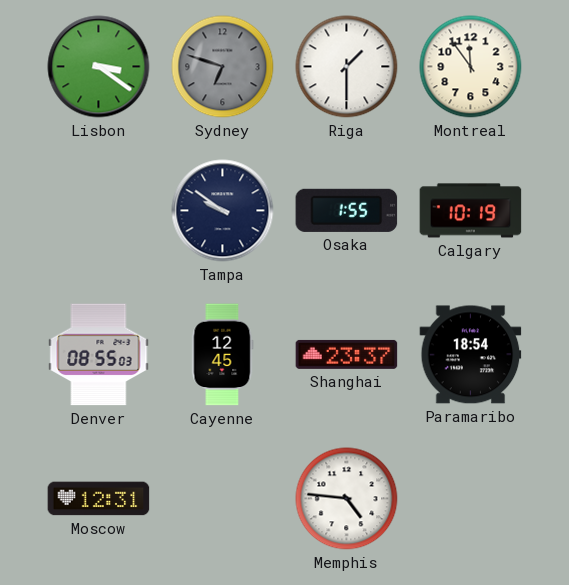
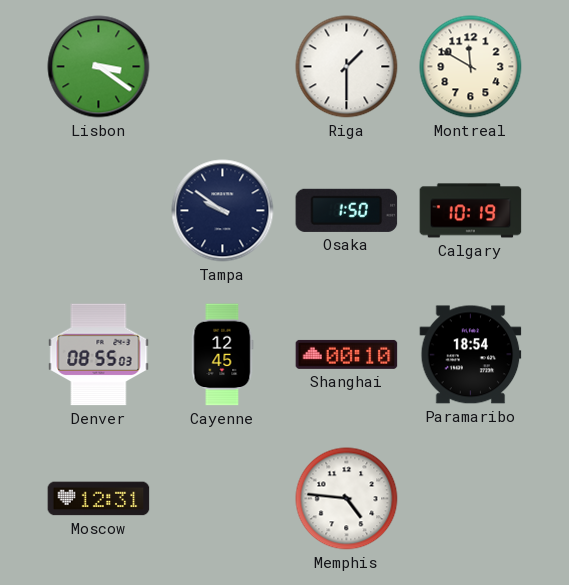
Sydney: 6:48 -> none (223, 67)
Montreal: 11:54 -> 11:50 (471, 67)
Osaka: 1:55 -> 1:50 (347, 210)
Shanghai: 23:37 -> 00:10 (347, 354)
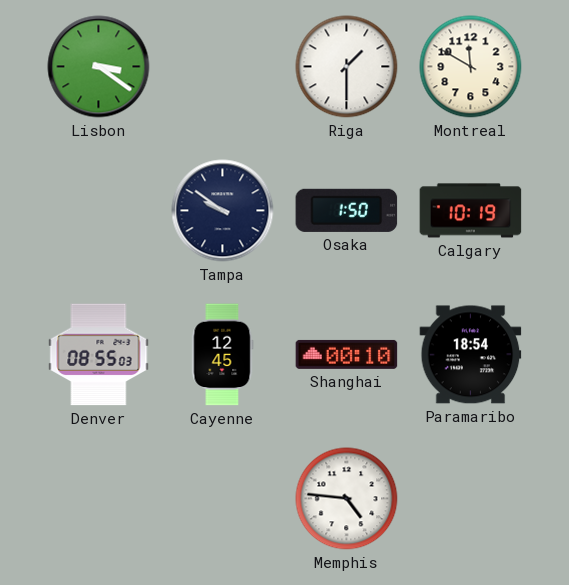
Moscow: 12:31 -> none (99, 499)
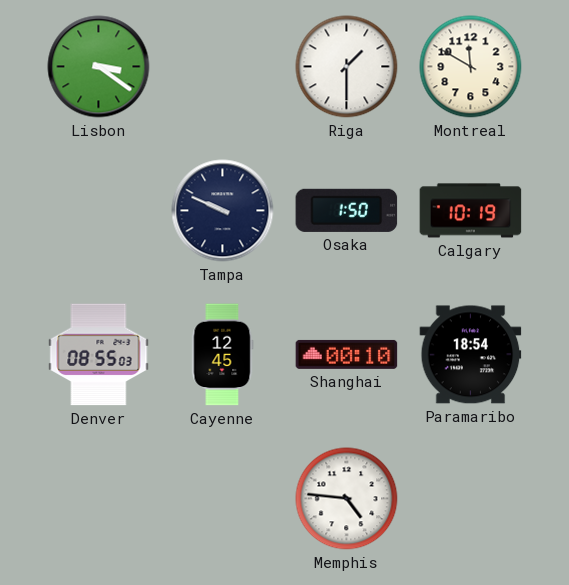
Tampa: 9:51 -> 9:49 (223, 211)
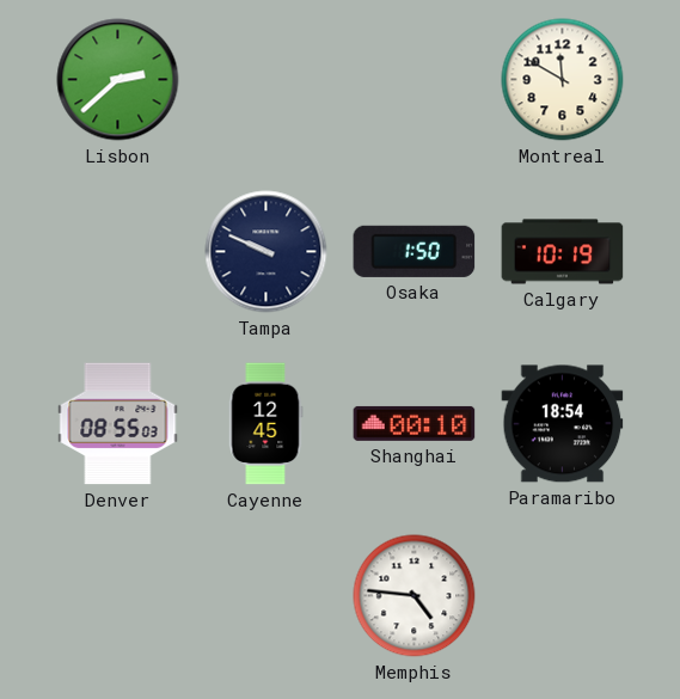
Lisbon: 3:21 -> 2:38 (118, 80)
Riga: 1:30 -> none (347, 67)
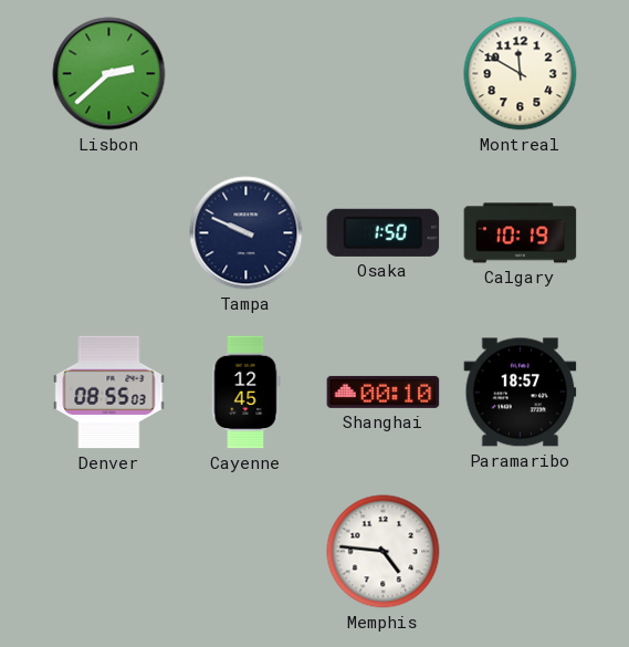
Paramaribo: 18:54 -> 18:57 (521, 393)
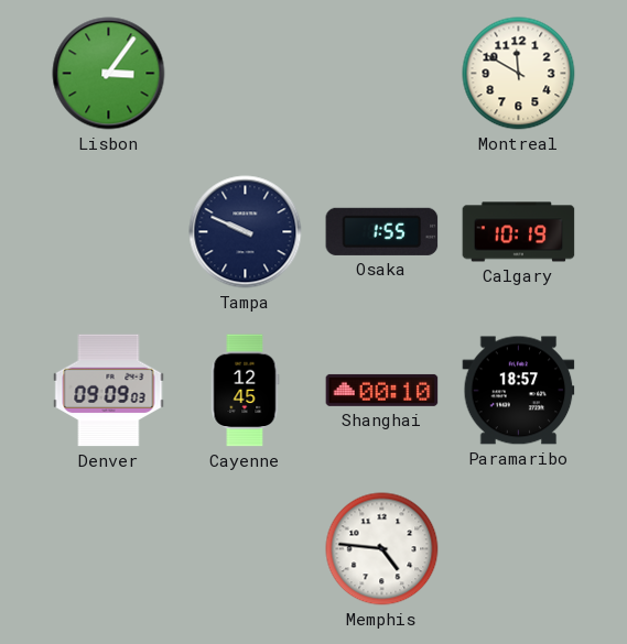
Lisbon: 2:38 -> 3:06 (109, 74)
Osaka: 1:50 -> 1:55 (382, 231)
Denver: 08:55 -> 09:09 (109, 391)
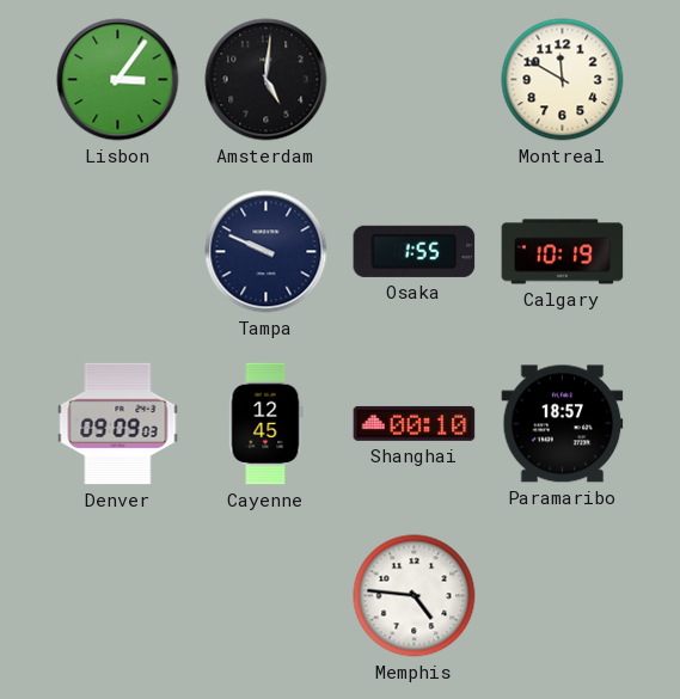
Amsterdam: none -> 5:01 (267, 80)
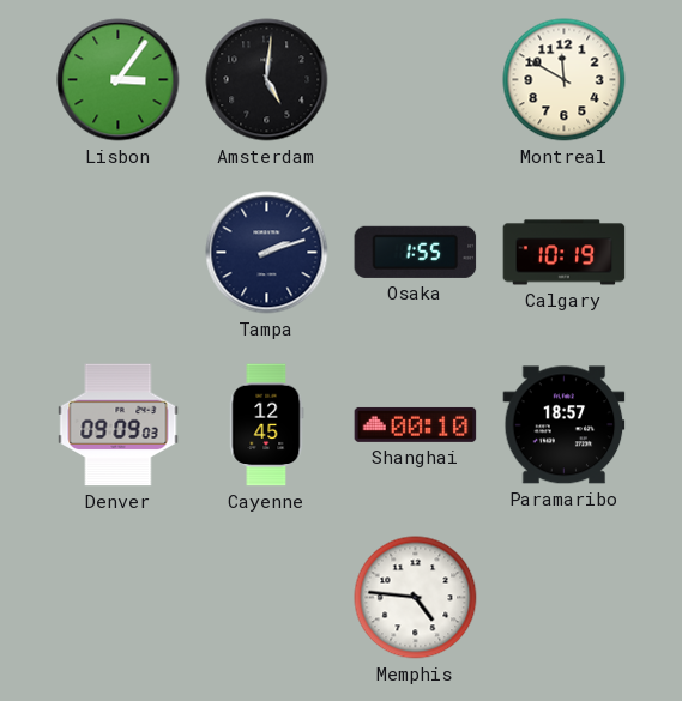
Tampa: 9:49 -> 2:12 (267, 253)
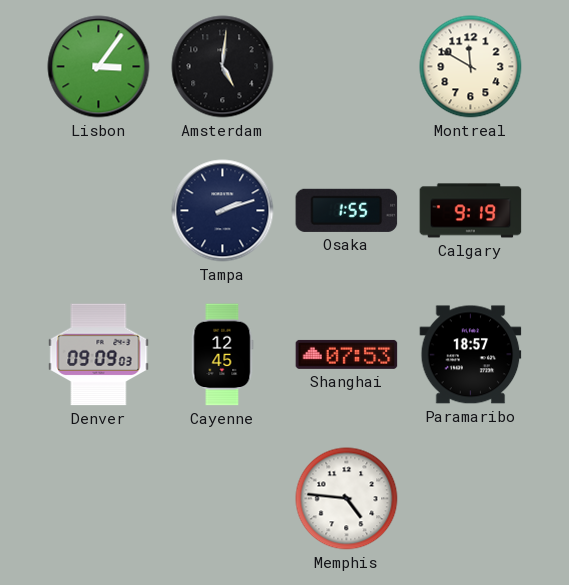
Calgary: 10:19 -> 9:19 (471, 211)
Shanghai: 00:10 -> 07:53 (347, 354)
